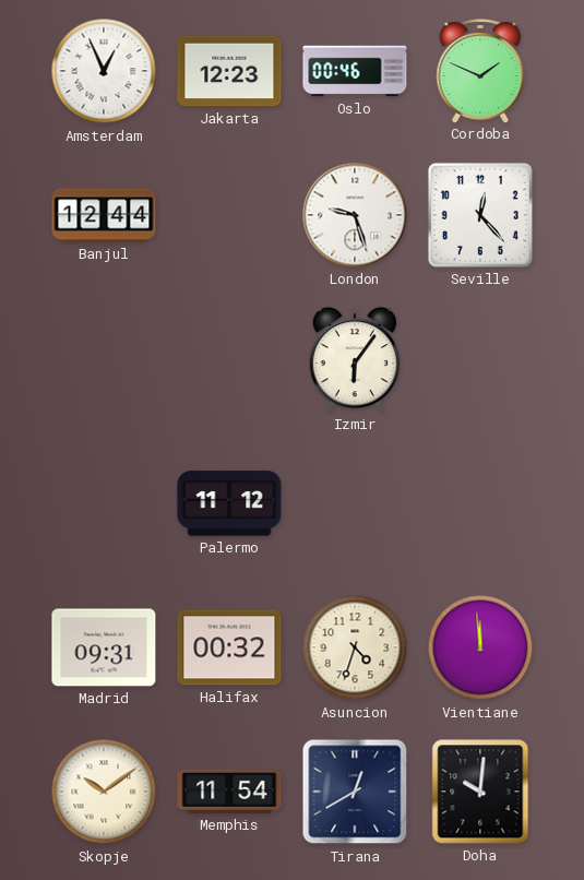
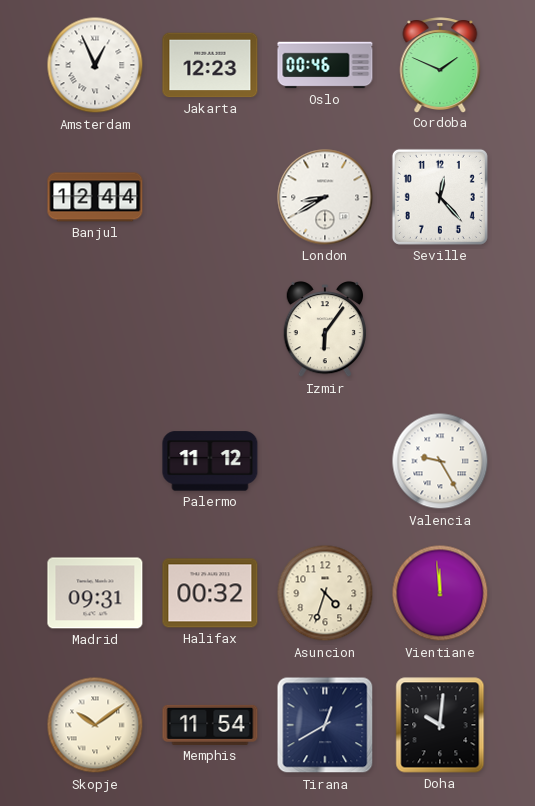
London: 9:27 -> 8:40 (325, 197)
Valencia: none -> 9:25 (440, 461)
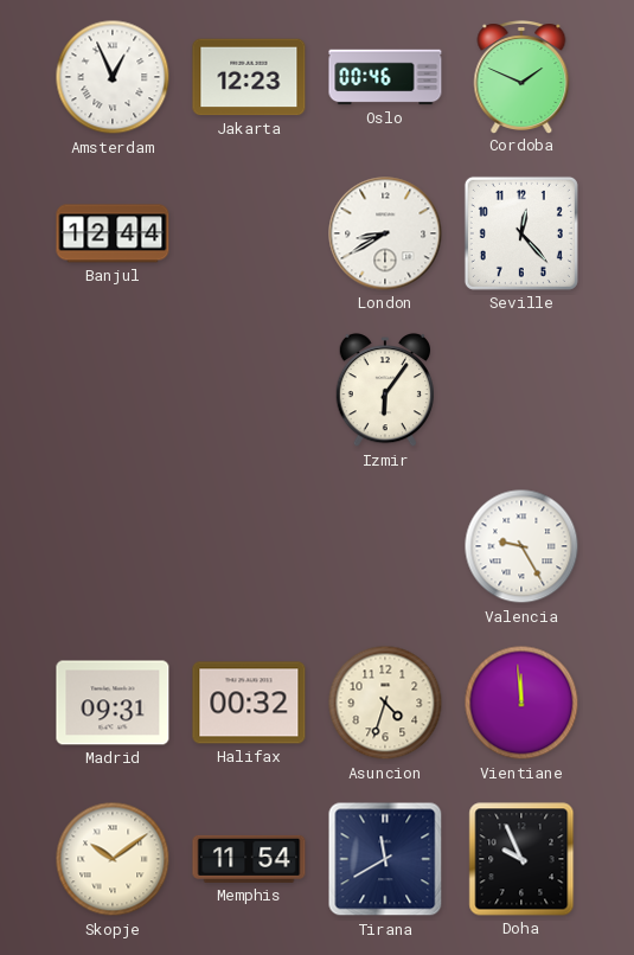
Palermo: 11:12 -> none (210, 461)
Tirana: 12:40 -> 11:40 (385, 859)
Doha: 10:01 -> 9:56 (521, 859)
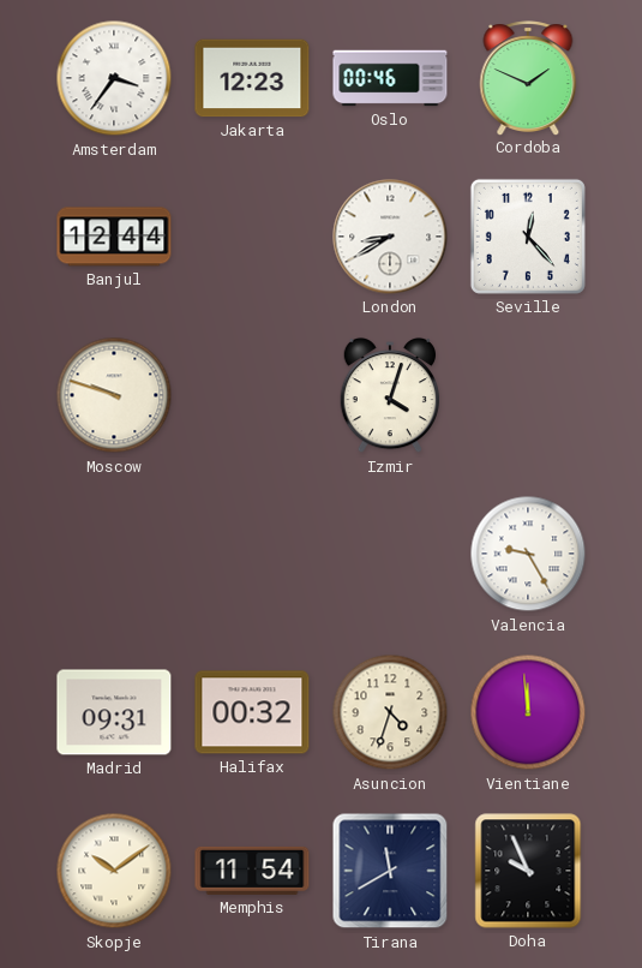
Amsterdam: 12:56 -> 3:36 (114, 78)
Moscow: none -> 9:48 (114, 395)
Izmir: 6:06 -> 4:03 (389, 395)
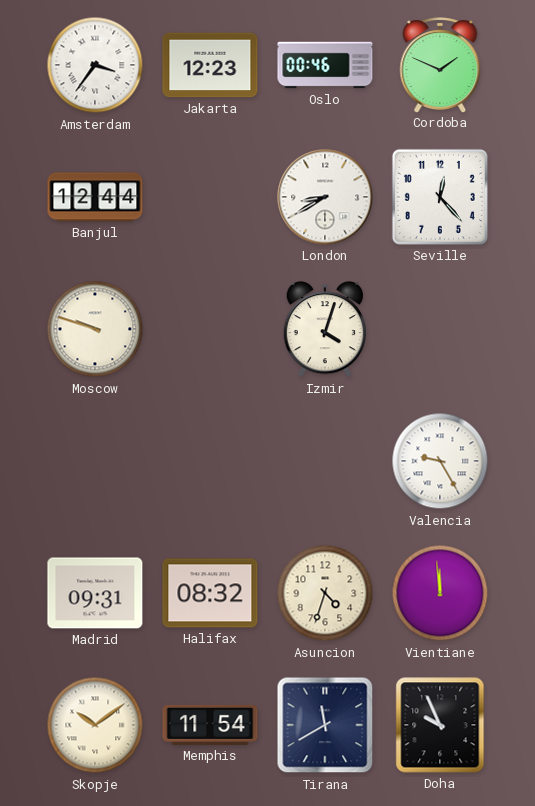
Halifax: 00:32 -> 08:32 (210, 593)
